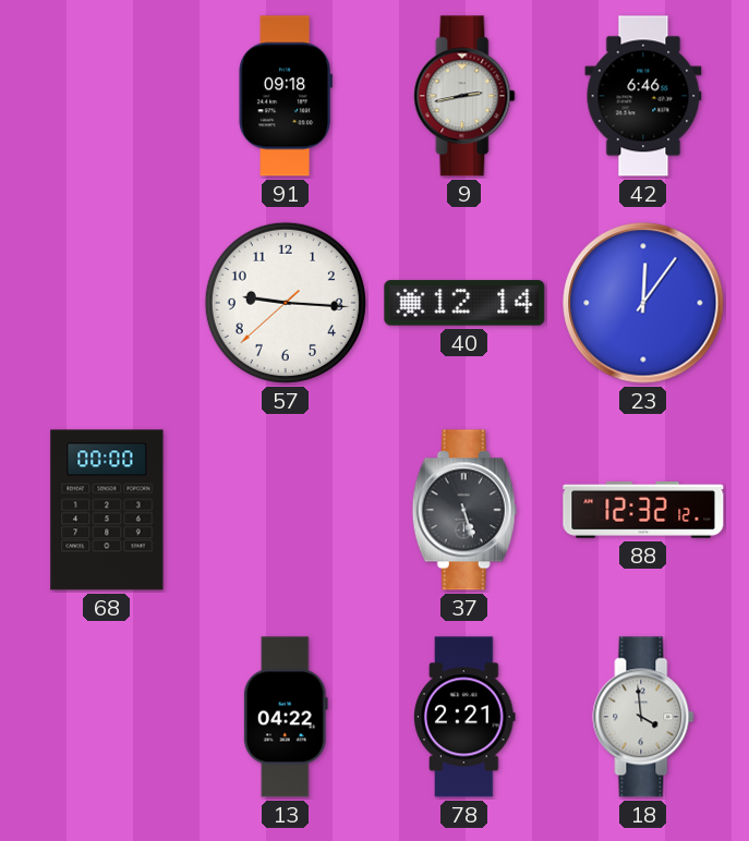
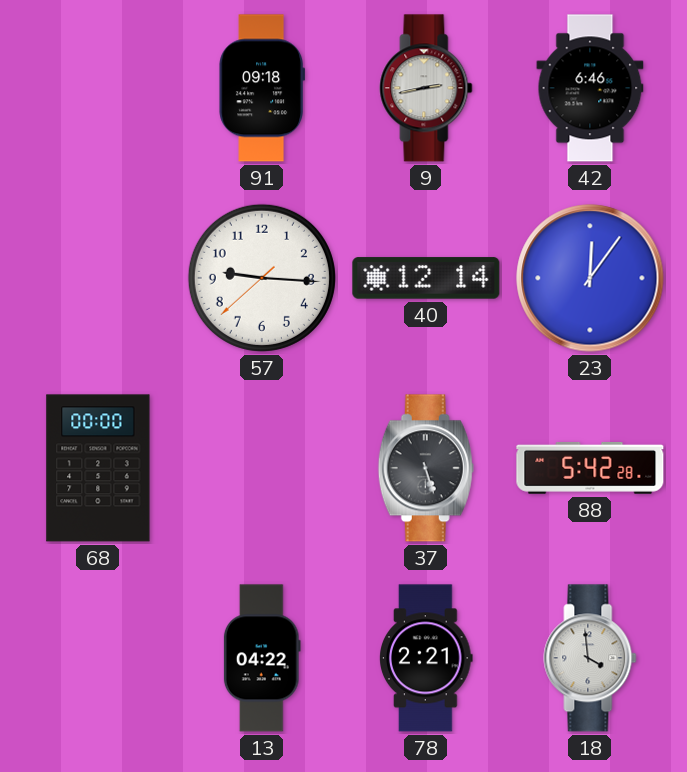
88: 12:32 -> 5:42 (590, 468)
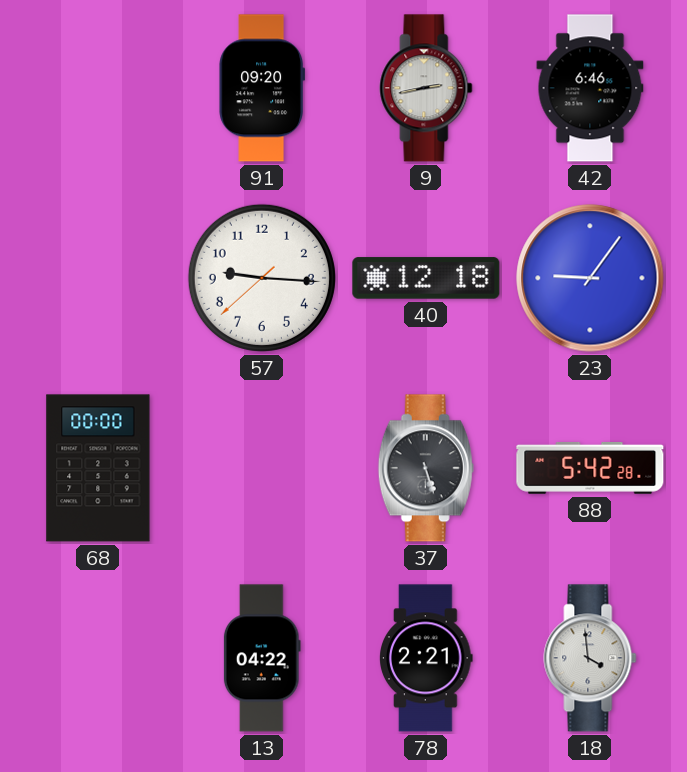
91: 09:18 -> 09:20 (262, 88)
40: 12:14 -> 12:18 (426, 278)
23: 12:06 -> 9:06 (590, 278)
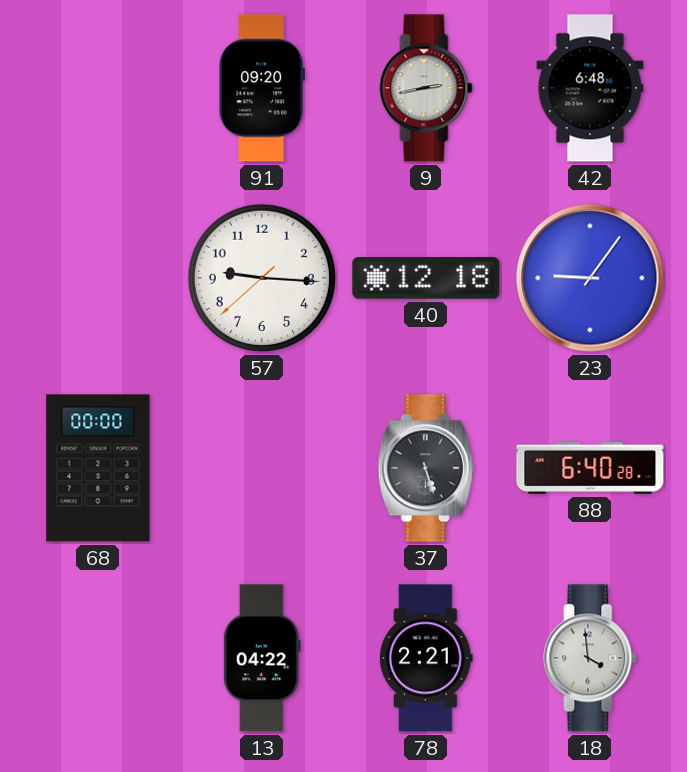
42: 6:46 -> 6:48 (590, 88)
88: 5:42 -> 6:40 (590, 468)
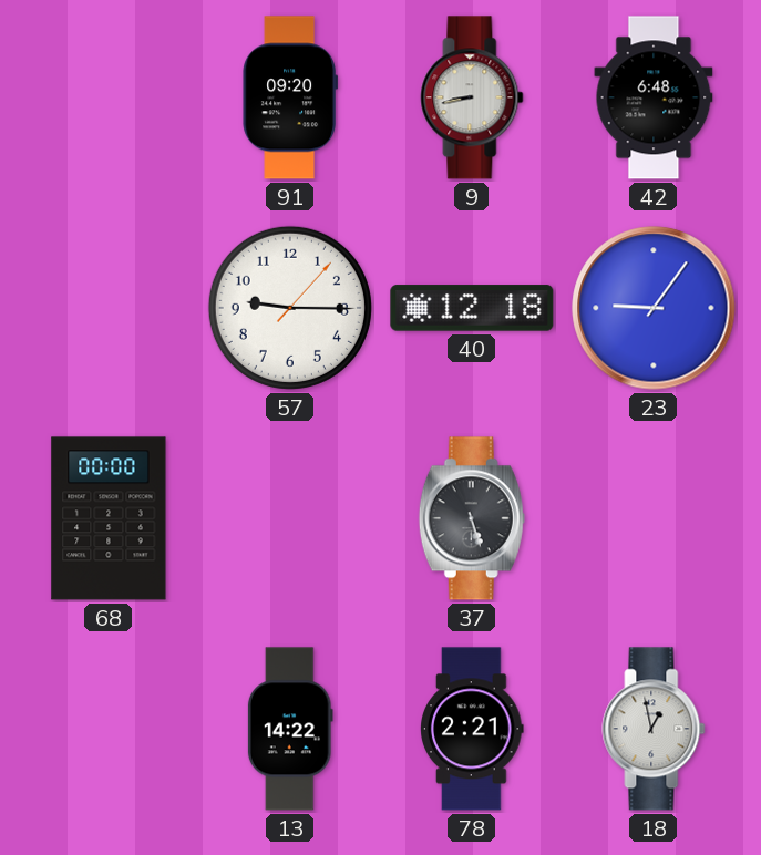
9: 2:43 -> 8:43 (472, 97)
57: 9:15:38 -> 9:15:07 (290, 308)
88: 6:40 -> none (590, 468)
13: 04:22 -> 14:22 (290, 729)
18: 3:59 -> 12:58 (654, 729)
